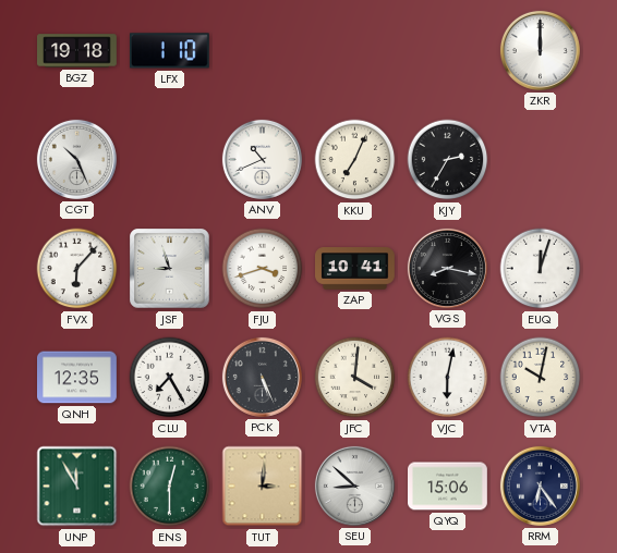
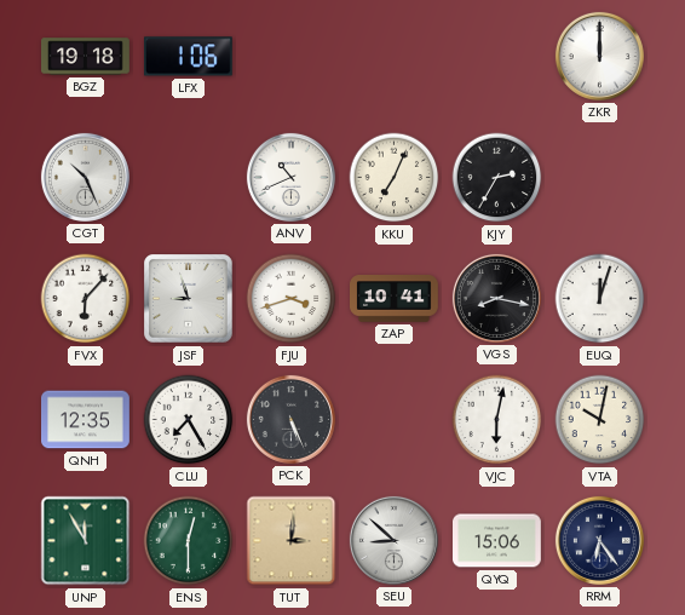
LFX: 1:10 -> 1:06 (188, 57)
JFC: 4:01 -> none (355, 378)
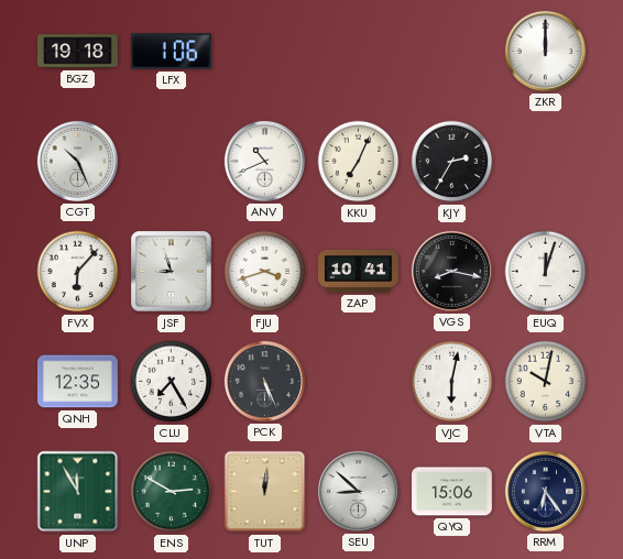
ENS: 12:30 -> 2:50 (172, 492)
TUT: 3:01 -> 12:01 (265, 492)
